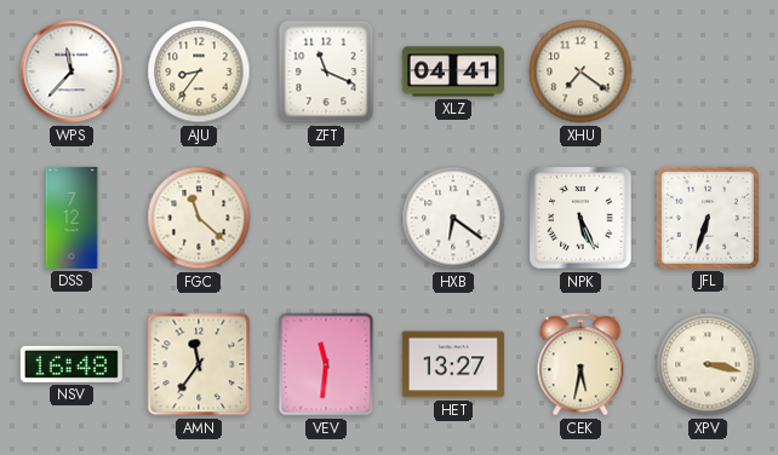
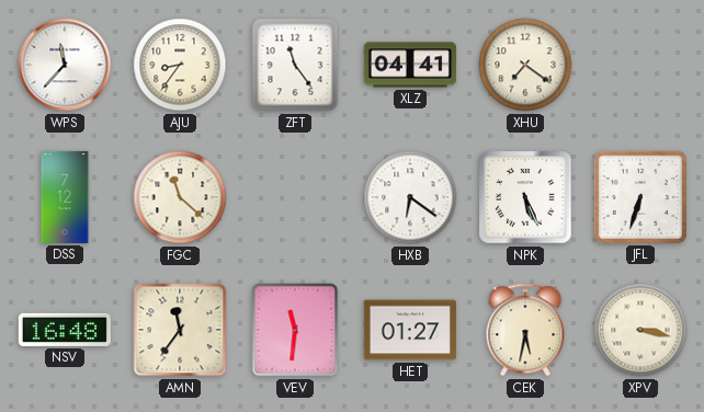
ZFT: 11:19 -> 11:24 (295, 65)
HET: 13:27 -> 01:27 (410, 330)
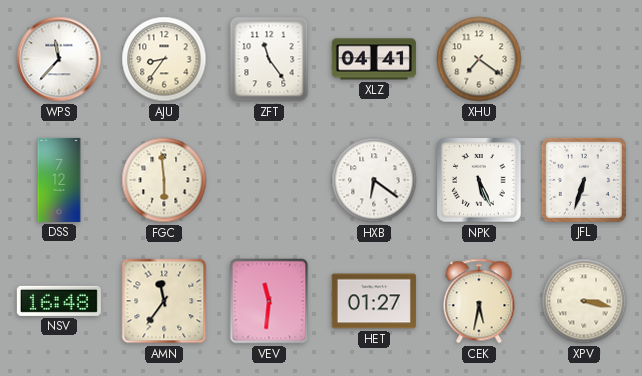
FGC: 11:22 -> 5:59 (164, 180)
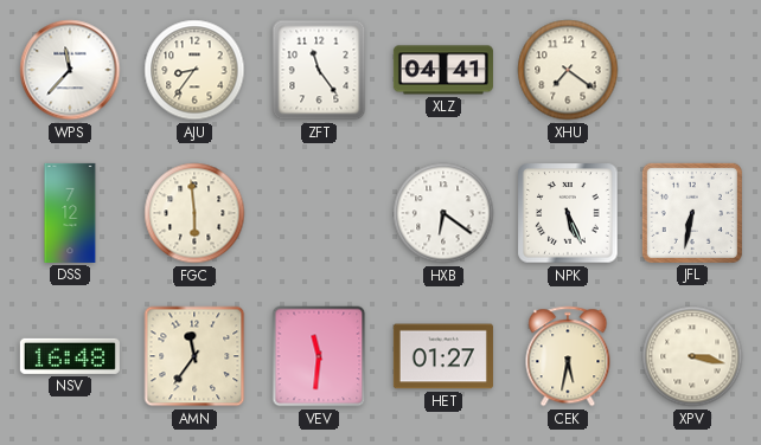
JFL: 6:33 -> 6:32 (692, 213)
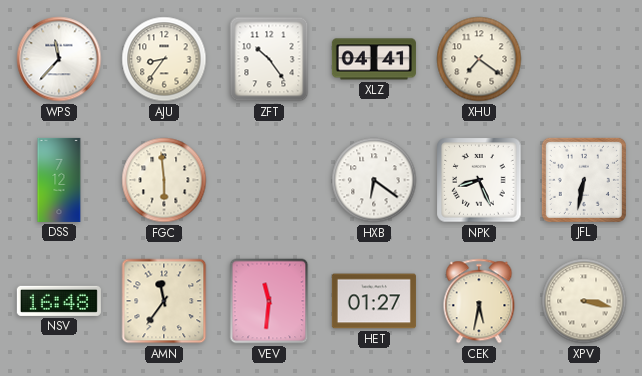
ZFT: 11:24 -> 10:24 (269, 59)
NPK: 5:26 -> 8:26 (479, 180)
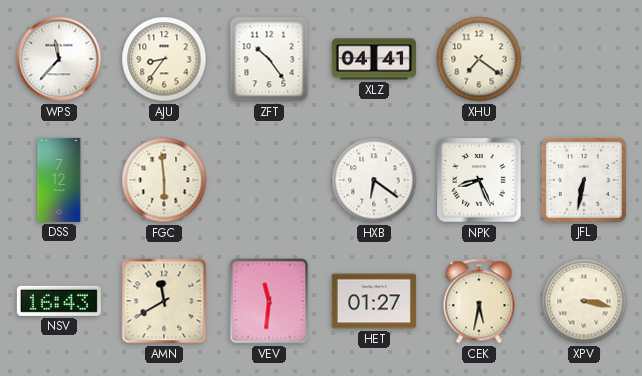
NSV: 16:48 -> 16:43 (59, 301)
AMN: 11:36 -> 11:40 (164, 301)
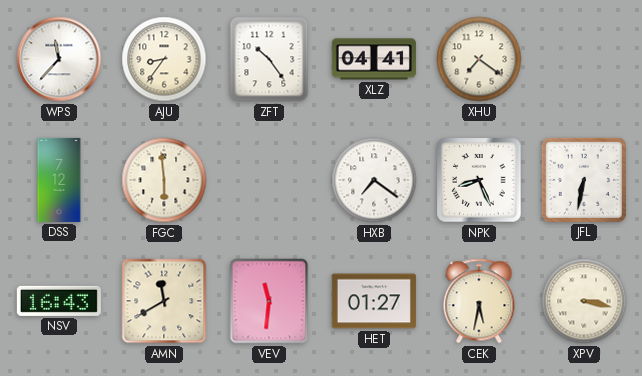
HXB: 6:21 -> 7:21 (374, 180)
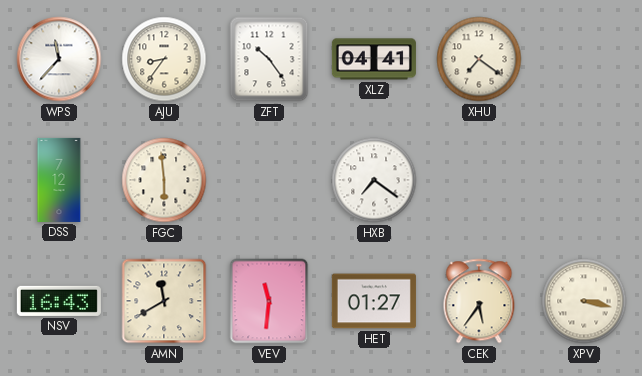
NPK: 8:26 -> none (479, 180)
JFL: 6:32 -> none (584, 180)
CEK: 5:32 -> 5:36 (479, 301)
